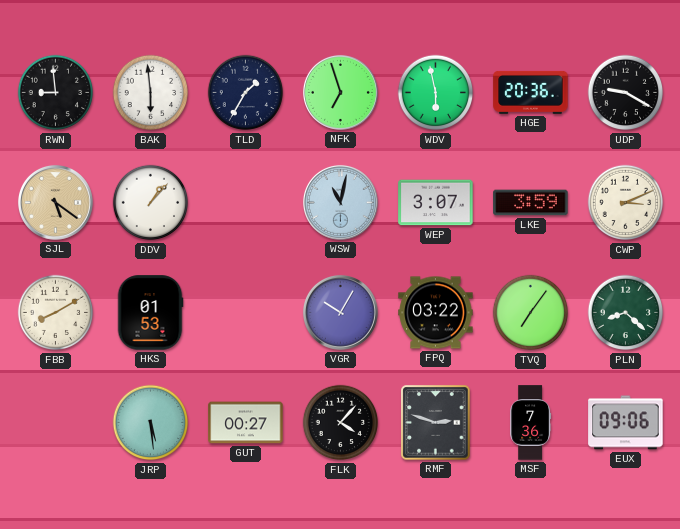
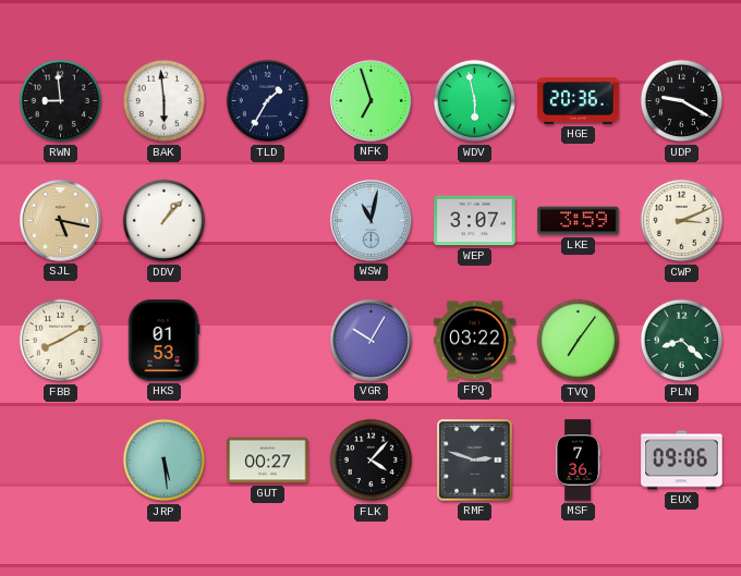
SJL: 5:21 -> 5:17 (60, 220)
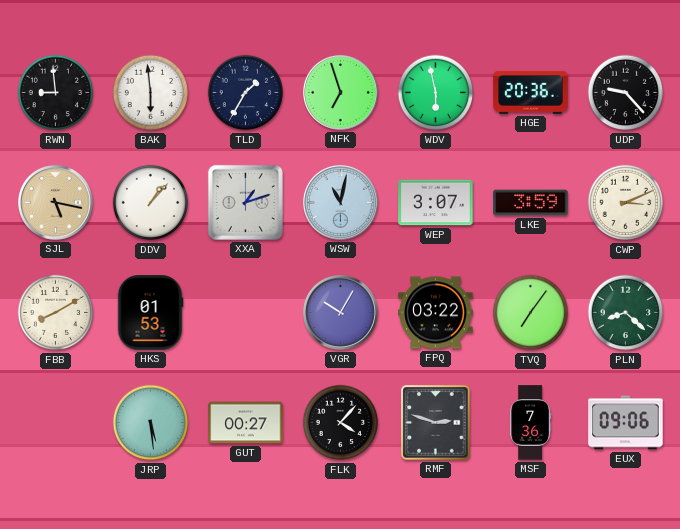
UDP: 9:20 -> 9:23 (626, 93)
XXA: none -> 1:12 (245, 202)
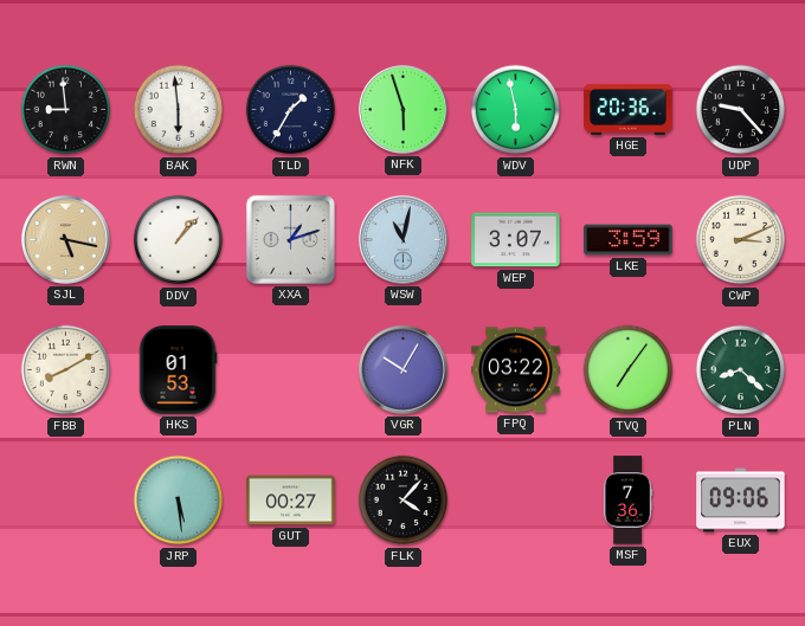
NFK: 6:57 -> 5:57 (402, 109)
RMF: 2:48 -> none (436, 423)
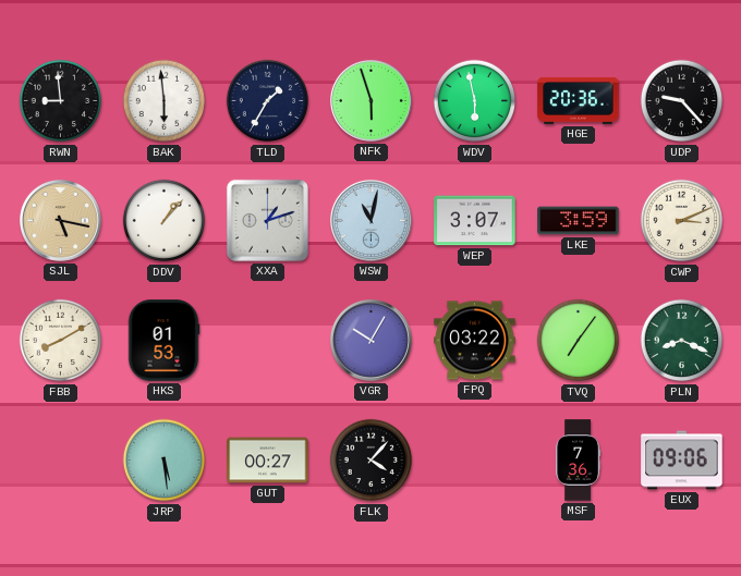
PLN: 8:22 -> 8:19 (682, 341)
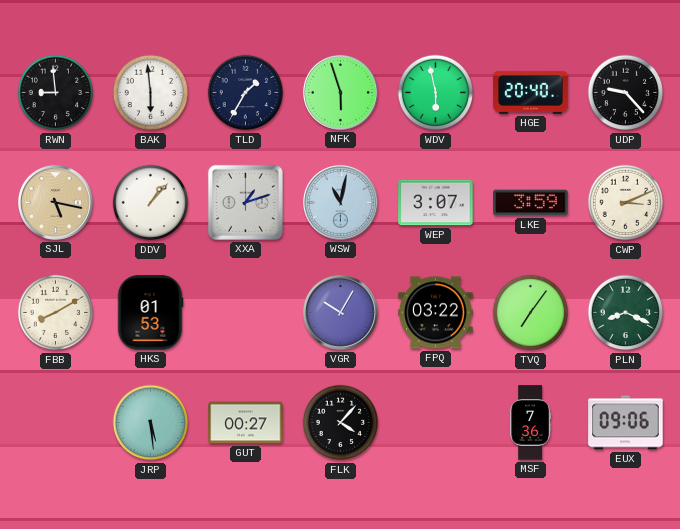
HGE: 20:36 -> 20:40 (531, 92)
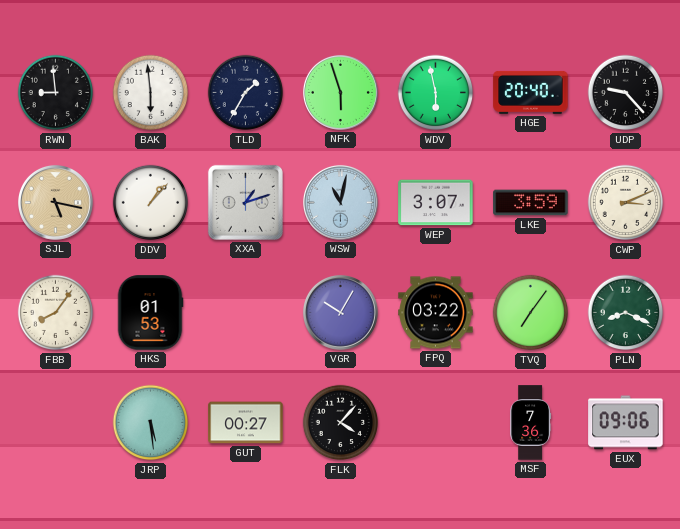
FBB: 8:10 -> 8:06 (56, 313)
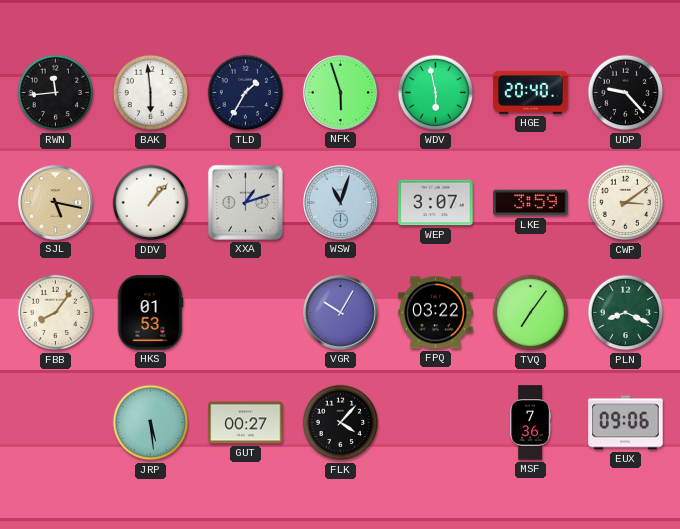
RWN: 8:59 -> 11:44 (56, 93)
WSW: 11:02 -> 11:03 (340, 202)
CWP: 3:11 -> 3:09 (626, 203)
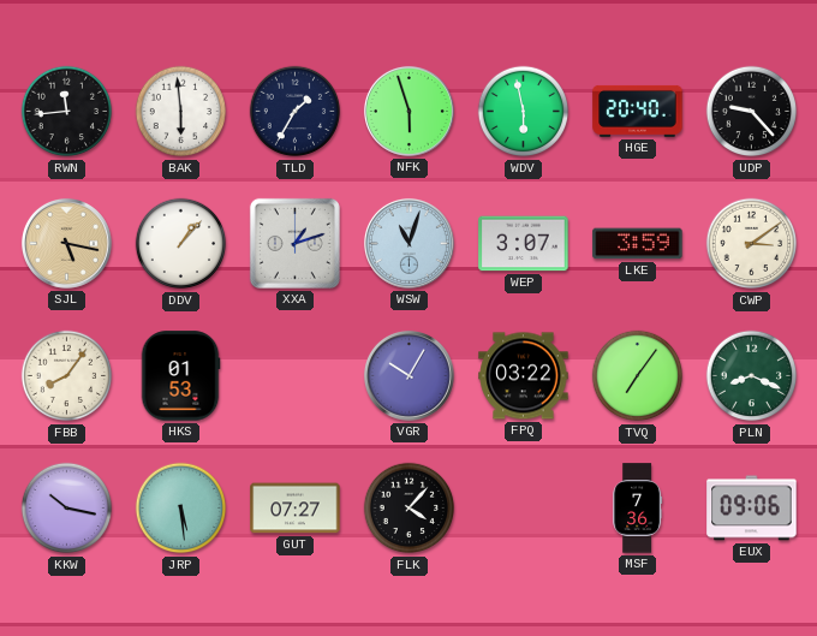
KKW: none -> 10:17 (67, 509)
GUT: 00:27 -> 07:27 (296, 509)
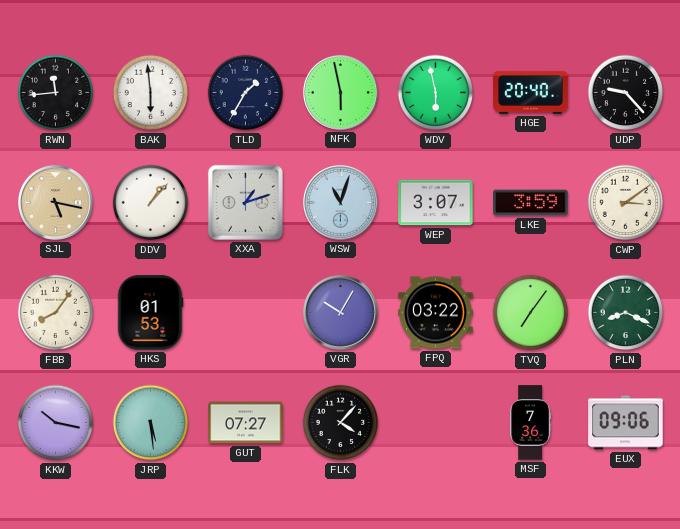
NFK: 5:57 -> 5:58 (340, 92)
